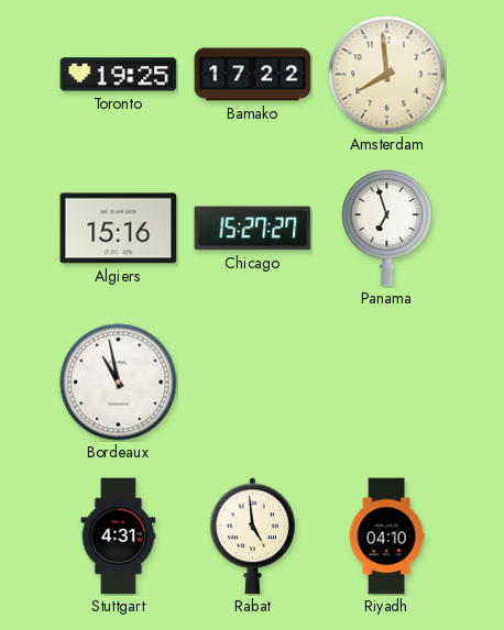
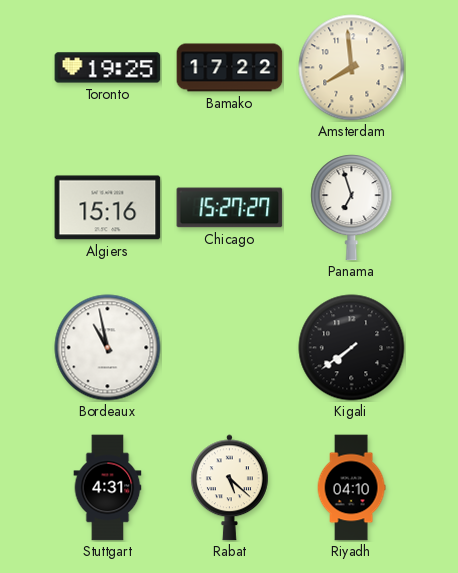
Kigali: none -> 7:39 (352, 348)
Rabat: 4:59 -> 5:22 (229, 488)
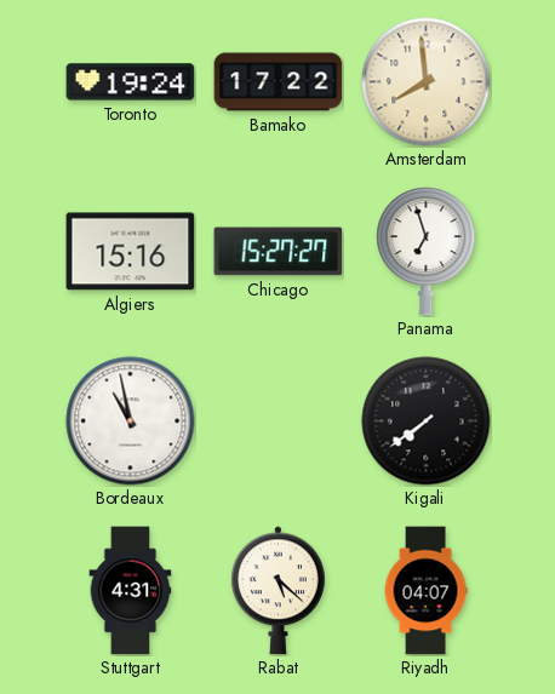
Toronto: 19:25 -> 19:24 (131, 82)
Riyadh: 04:10 -> 04:07 (425, 591)
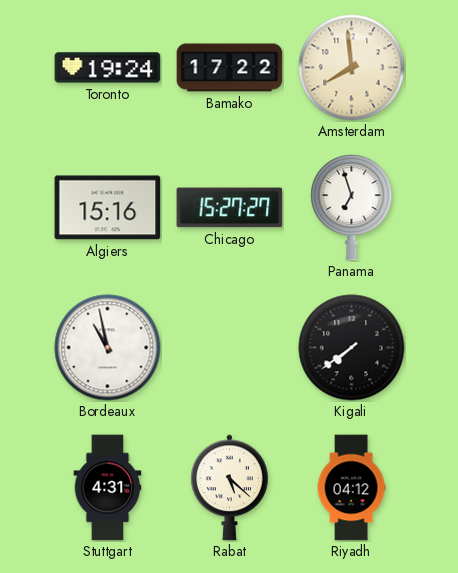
Riyadh: 04:07 -> 04:12 (351, 488)
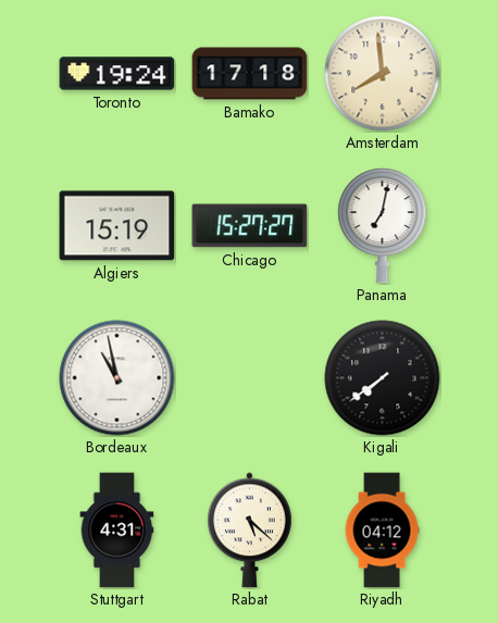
Bamako: 17:22 -> 17:18 (250, 74)
Algiers: 15:16 -> 15:19 (117, 226)
Panama: 6:57 -> 7:02 (383, 226)
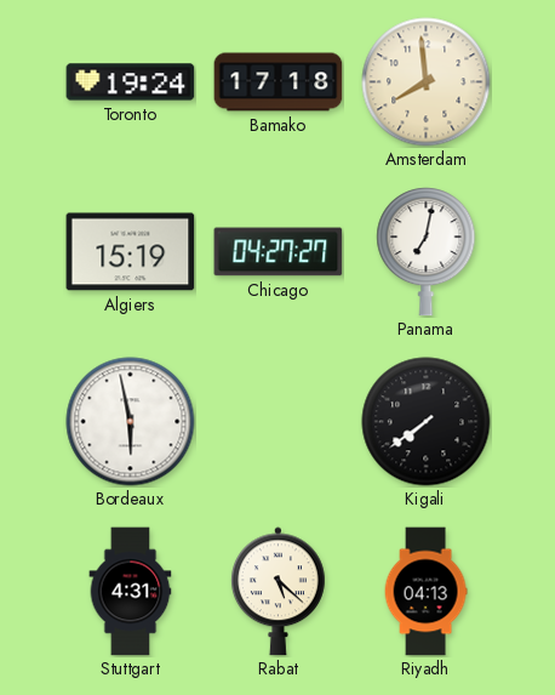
Chicago: 15:27 -> 04:27 (279, 252)
Bordeaux: 10:58 -> 5:58 (131, 422)
Riyadh: 04:12 -> 04:13 (425, 592)
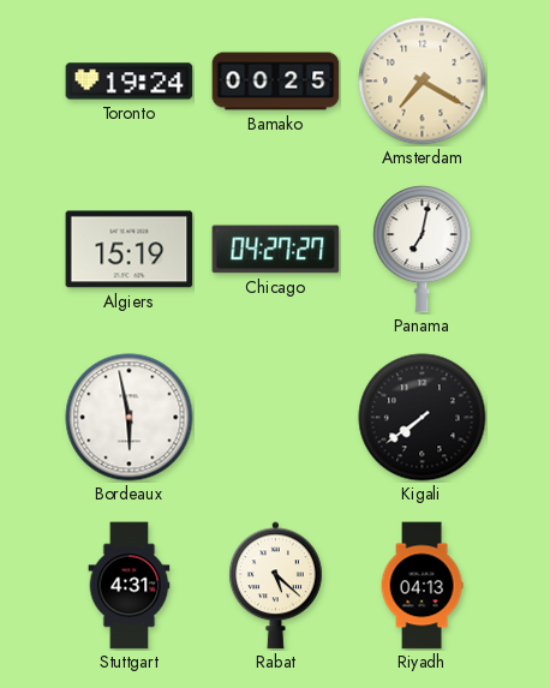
Bamako: 17:18 -> 00:25 (276, 82)
Amsterdam: 7:59 -> 7:20 (423, 82)
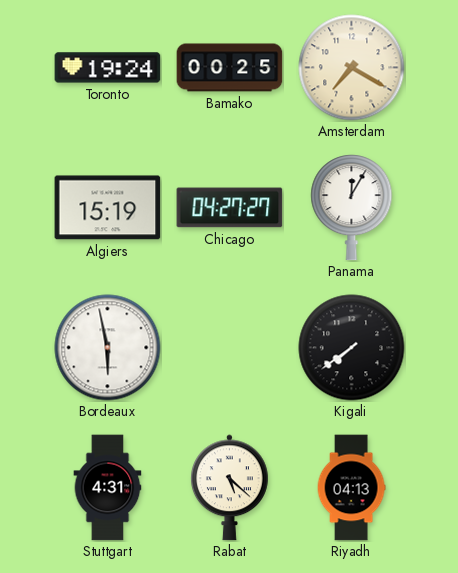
Panama: 7:02 -> 12:05 (352, 208)
